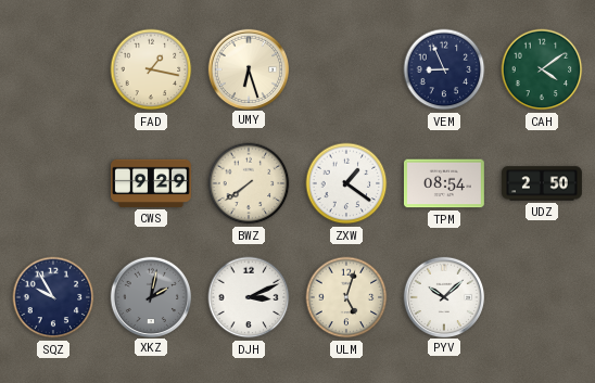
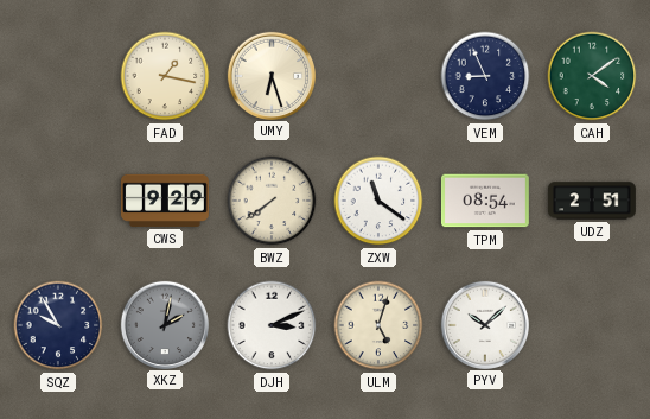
ZXW: 1:21 -> 11:21 (378, 201)
UDZ: 2:50 -> 2:51 (592, 201)
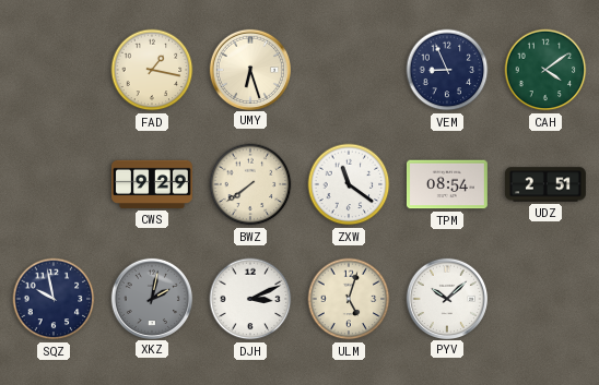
SQZ: 9:55 -> 9:58 (54, 299)
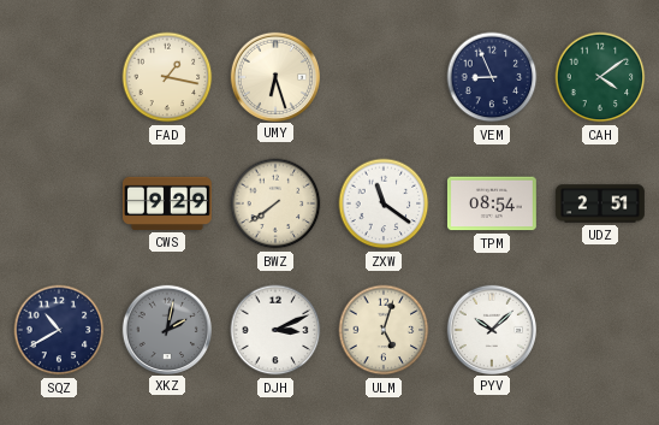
SQZ: 9:58 -> 10:40 (59, 330)
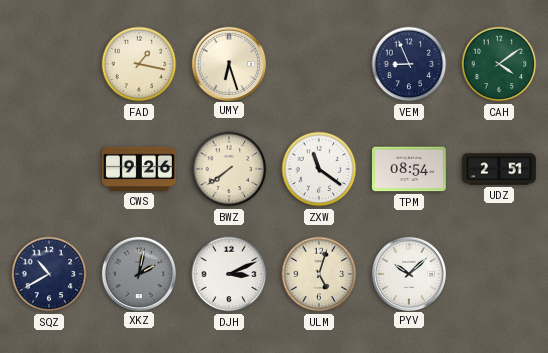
CWS: 9:29 -> 9:26 (139, 169)
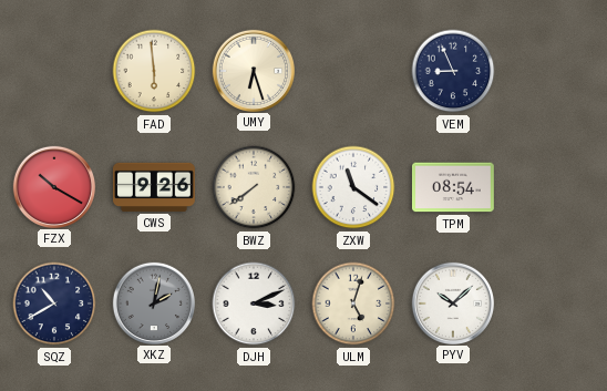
FAD: 1:17 -> 5:59 (154, 71)
CAH: 4:09 -> none (499, 64)
FZX: none -> 10:20 (53, 186)
UDZ: 2:51 -> none (499, 169)
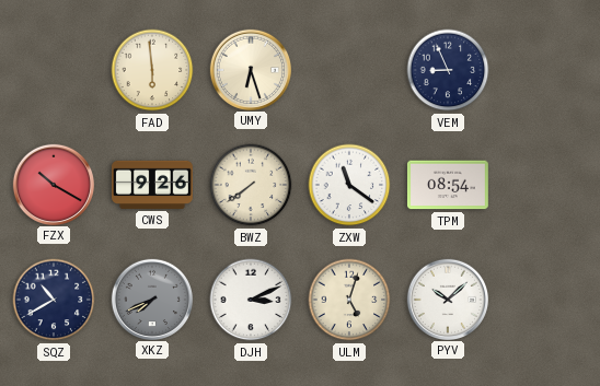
XKZ: 2:02 -> 7:41 (151, 299)
